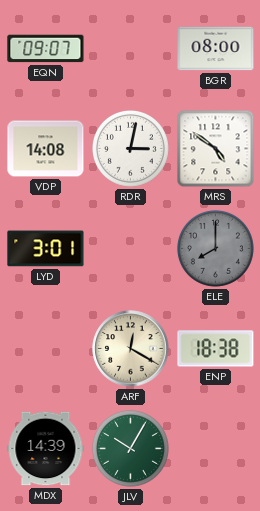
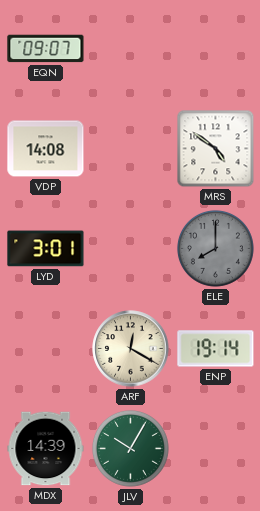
BGR: 08:00 -> none (216, 49)
RDR: 3:02 -> none (130, 148)
ENP: 18:38 -> 19:14 (216, 349)
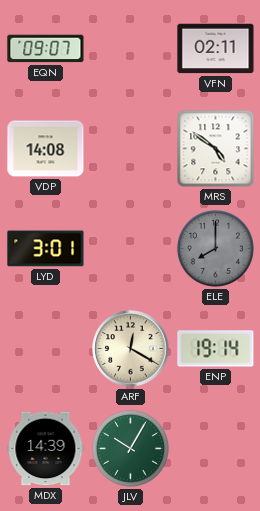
VFN: none -> 02:11 (216, 49)
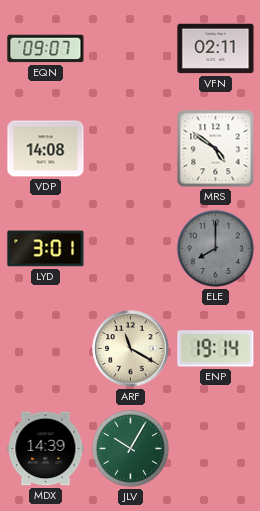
ARF: 12:20 -> 11:20 (131, 349)
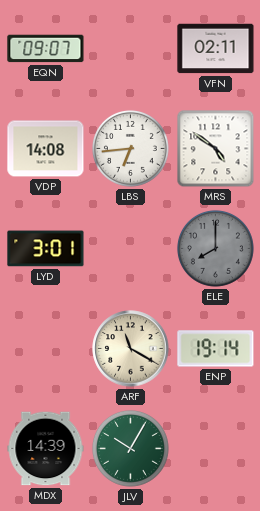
LBS: none -> 6:44 (130, 148)
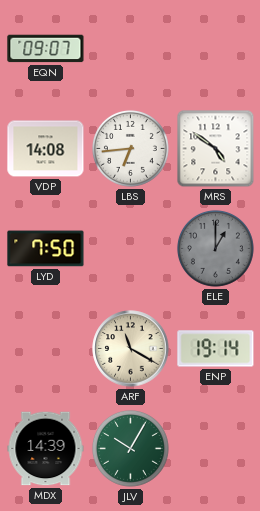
VFN: 02:11 -> none (216, 49)
LYD: 3:01 -> 7:50 (46, 249)
ELE: 8:00 -> 1:00 (215, 248)
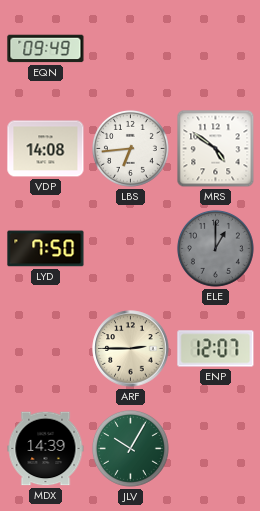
EQN: 09:07 -> 09:49 (46, 49)
ARF: 11:20 -> 2:45 (131, 349)
ENP: 19:14 -> 12:07 (216, 349)
